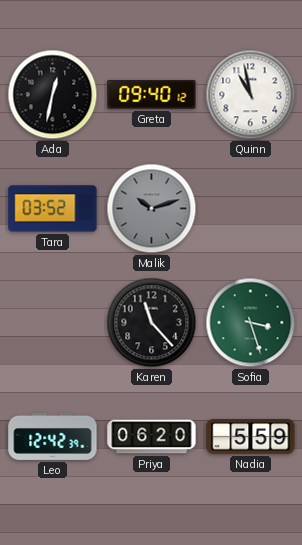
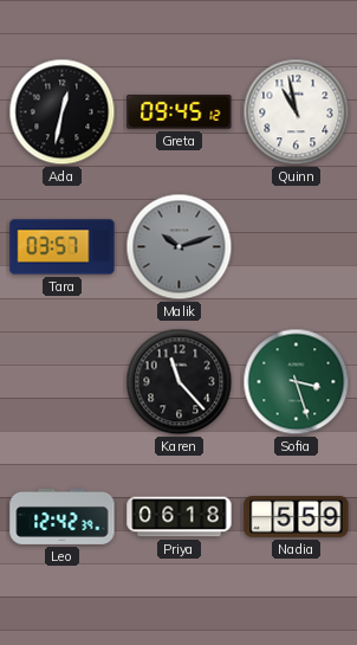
Greta: 09:40 -> 09:45 (180, 112)
Tara: 03:52 -> 03:57 (63, 247)
Priya: 06:20 -> 06:18 (180, 517)
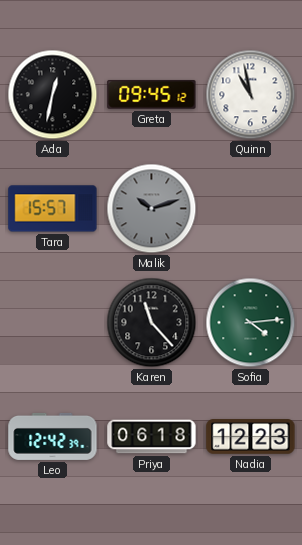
Tara: 03:57 -> 15:57 (53, 209)
Sofia: 3:27 -> 4:14 (251, 323)
Nadia: 5:59 -> 12:23 (251, 437)
